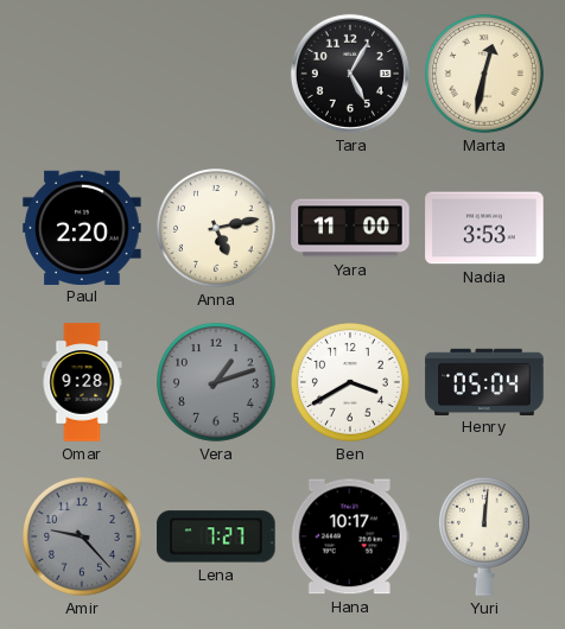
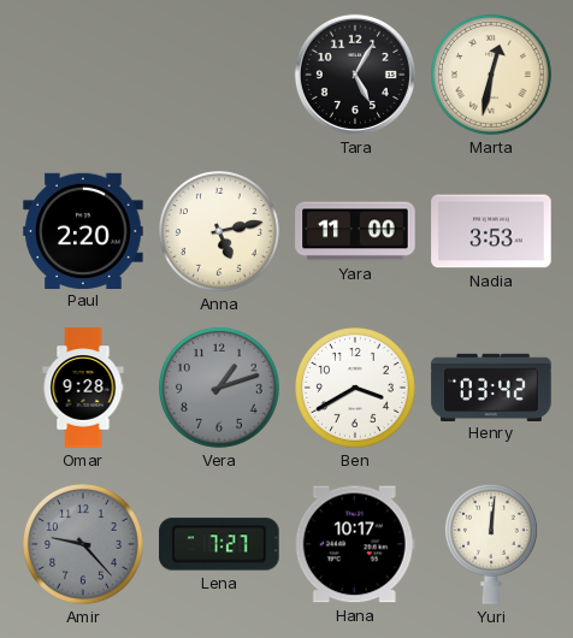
Henry: 05:04 -> 03:42 (491, 386)
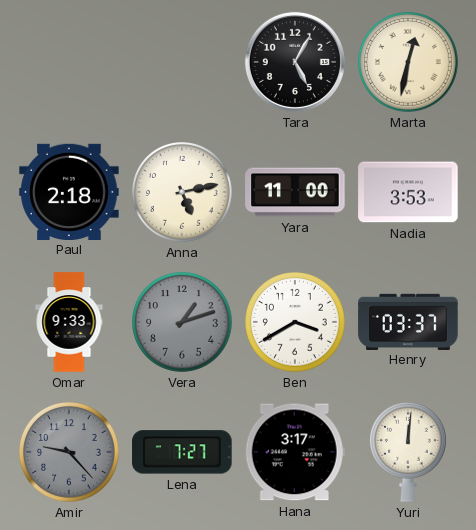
Paul: 2:20 -> 2:18 (69, 191)
Omar: 9:28 -> 9:33 (69, 322)
Henry: 03:42 -> 03:37 (408, 321)
Hana: 10:17 -> 3:17 (295, 452)
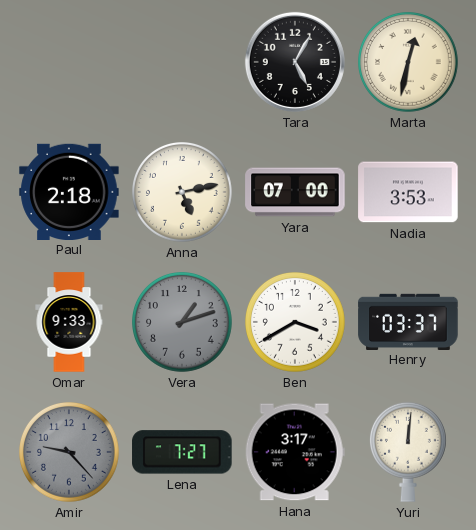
Yara: 11:00 -> 07:00 (295, 192)
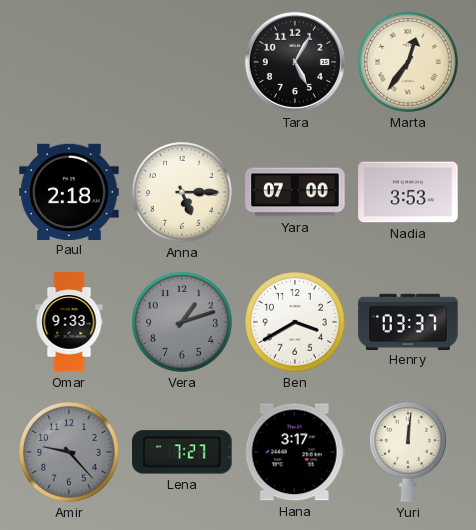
Marta: 12:32 -> 12:36 (409, 63)
Anna: 5:13 -> 5:15 (183, 193)
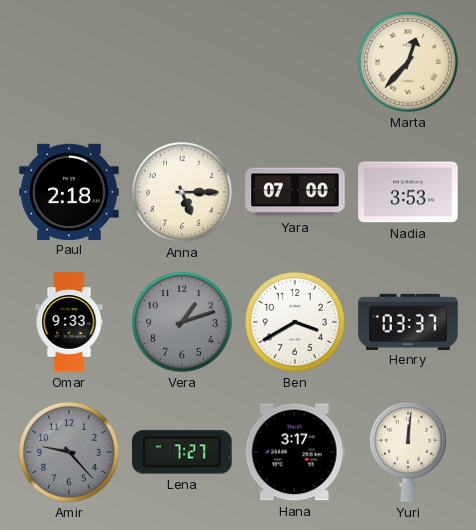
Tara: 5:05 -> none (295, 62)
Marta: 12:36 -> 12:37 (409, 63)
